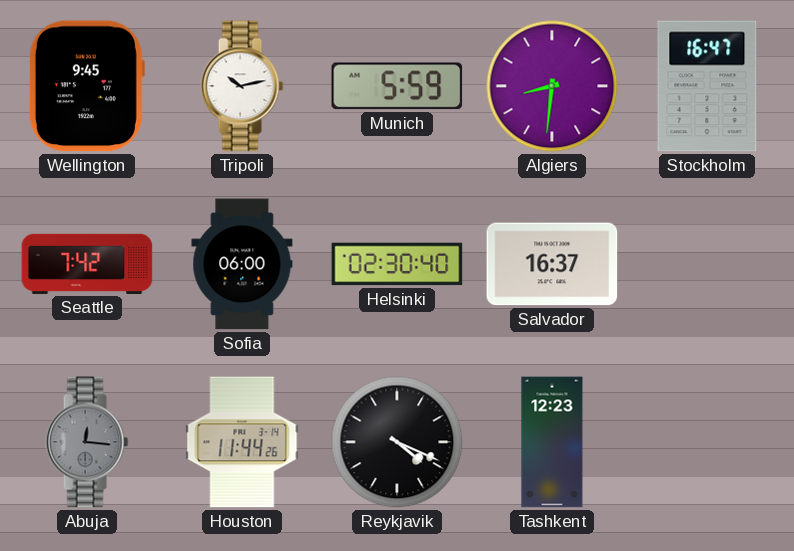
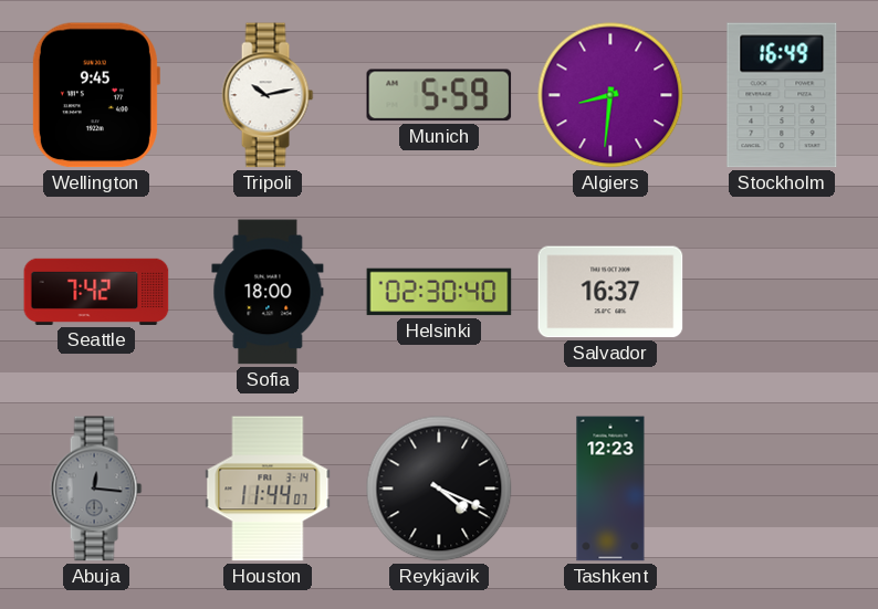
Stockholm: 16:47 -> 16:49 (782, 95)
Sofia: 06:00 -> 18:00 (268, 292)
Houston: 11:44:26 -> 11:44:07 (268, 489)
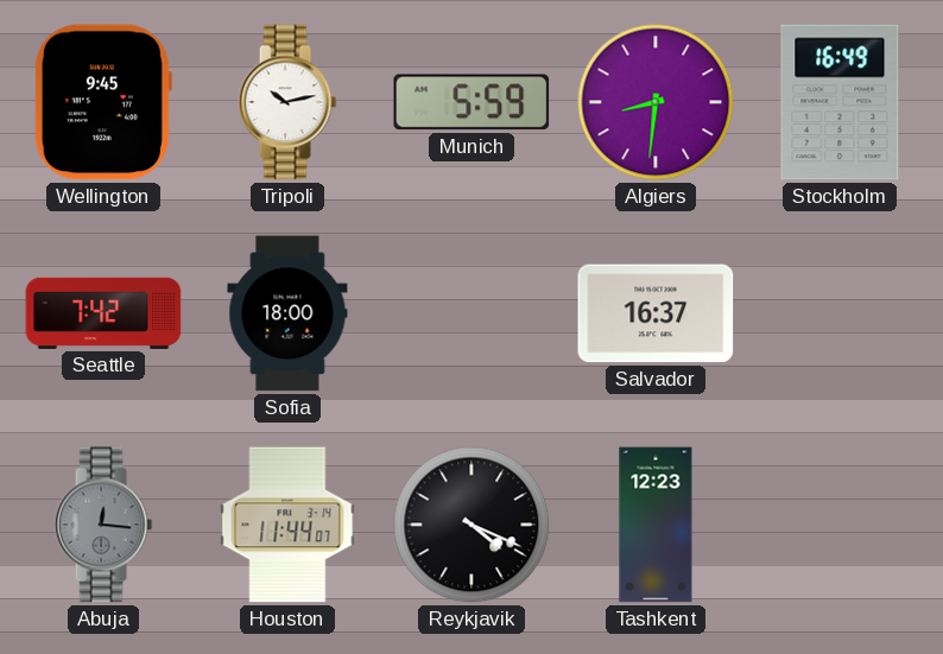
Helsinki: 02:30 -> none (439, 292)
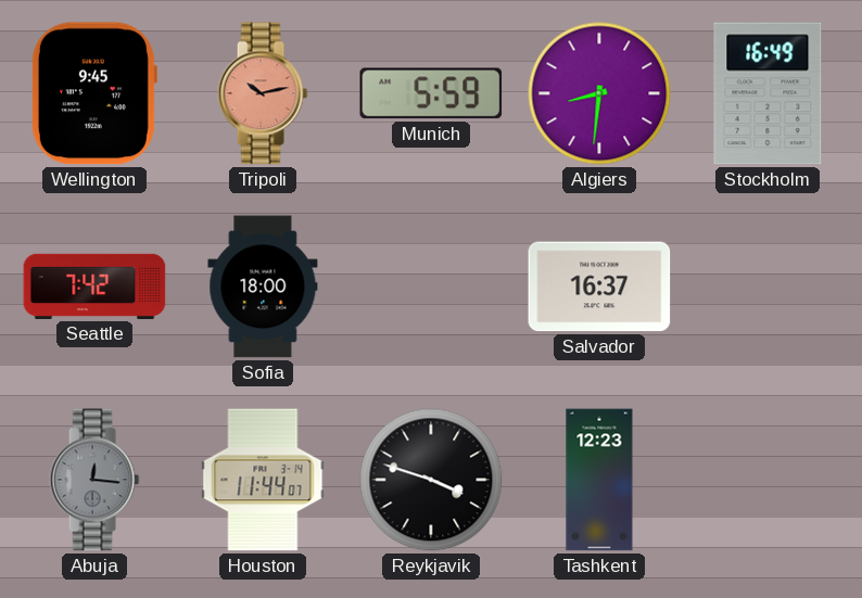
Tripoli dial: white -> salmon (263, 93)
Reykjavik: 4:19 -> 3:48 (431, 480)
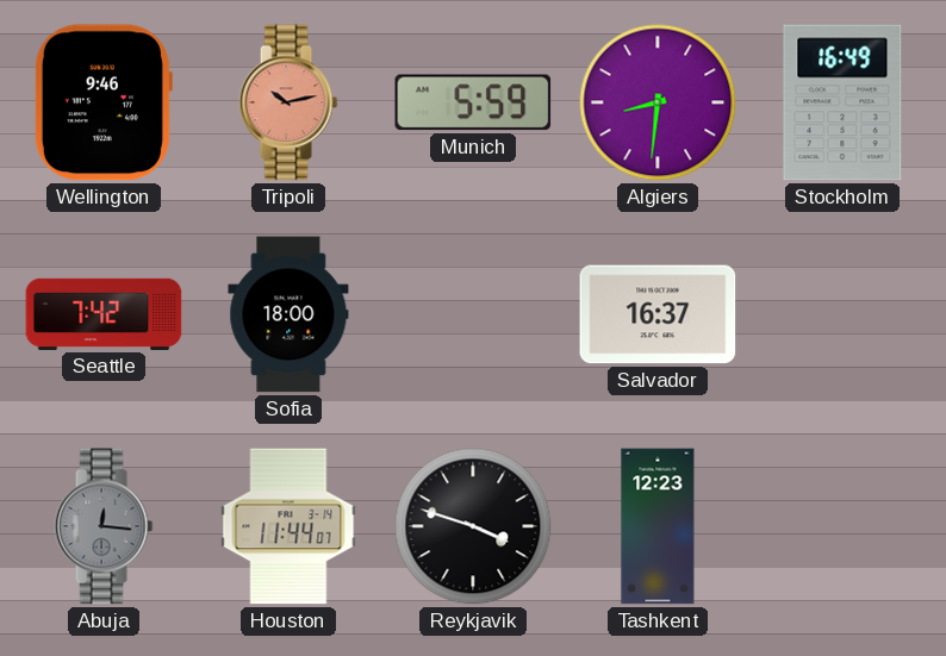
Wellington: 9:45 -> 9:46 (102, 102)
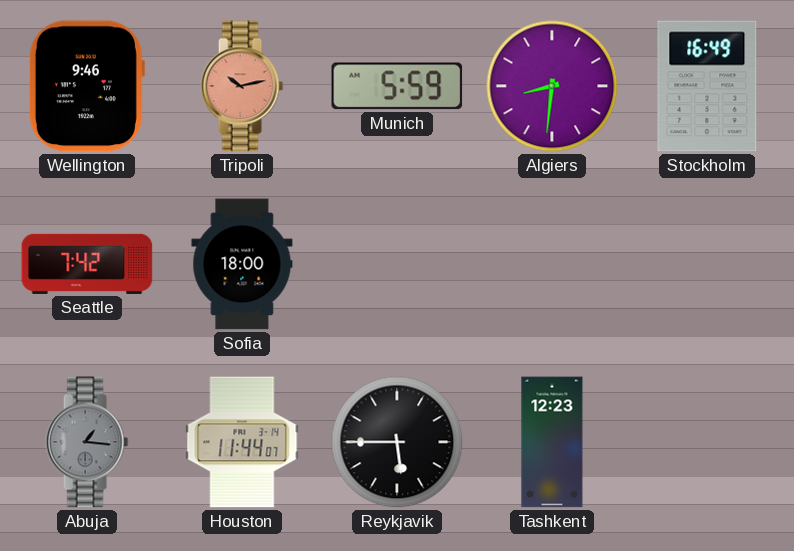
Salvador: 16:37 -> none (658, 314)
Abuja: 12:16 -> 1:16 (87, 442)
Reykjavik: 3:48 -> 5:45 (397, 442)
